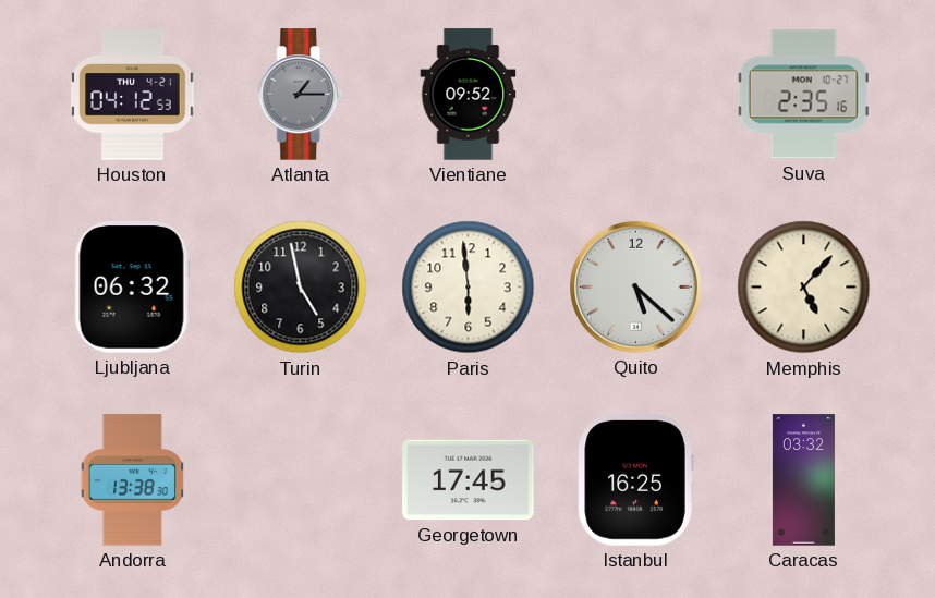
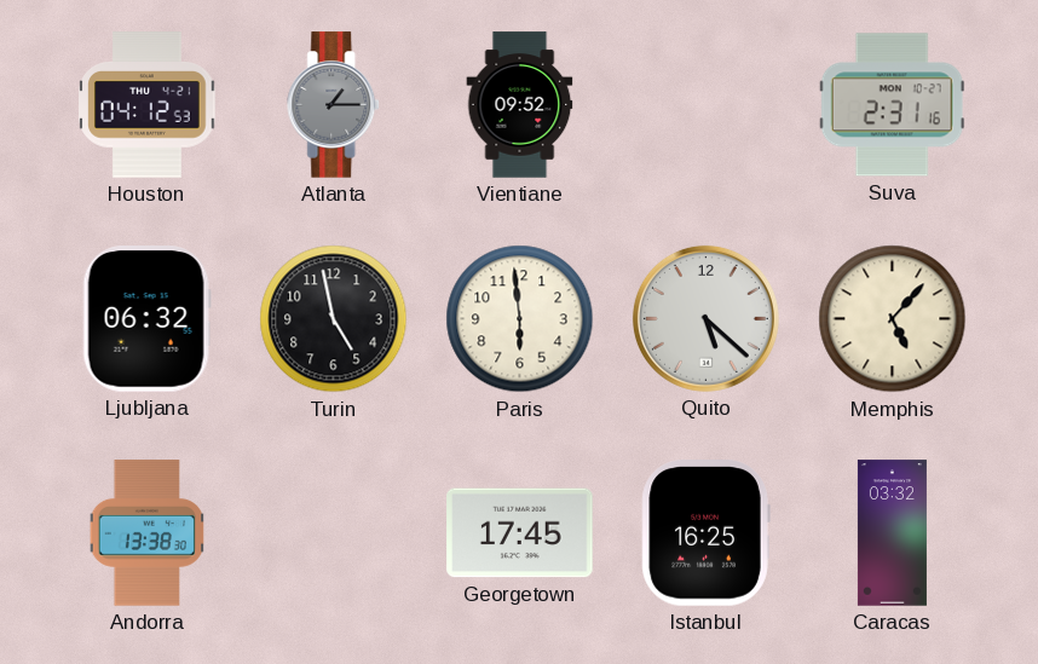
Suva: 2:35 -> 2:31 (892, 105)
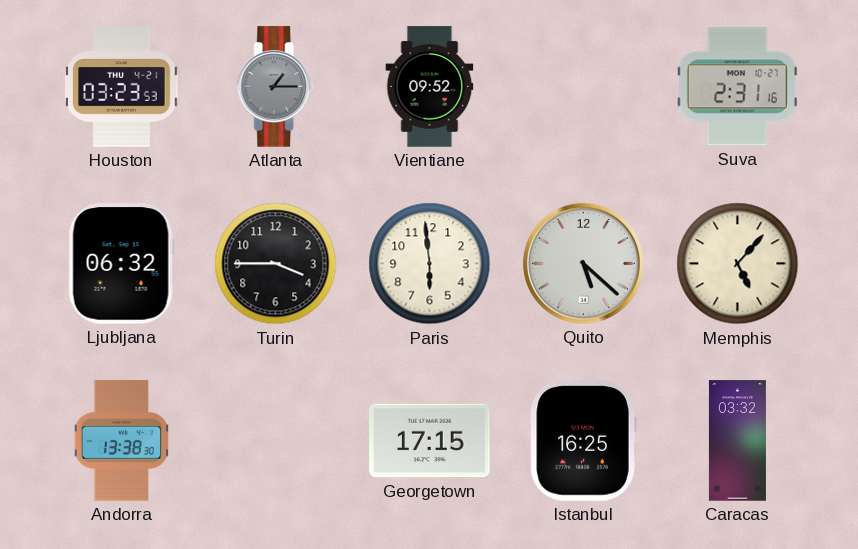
Houston: 04:12 -> 03:23 (122, 87)
Turin: 4:58 -> 3:45 (276, 264)
Georgetown: 17:45 -> 17:15 (430, 441)
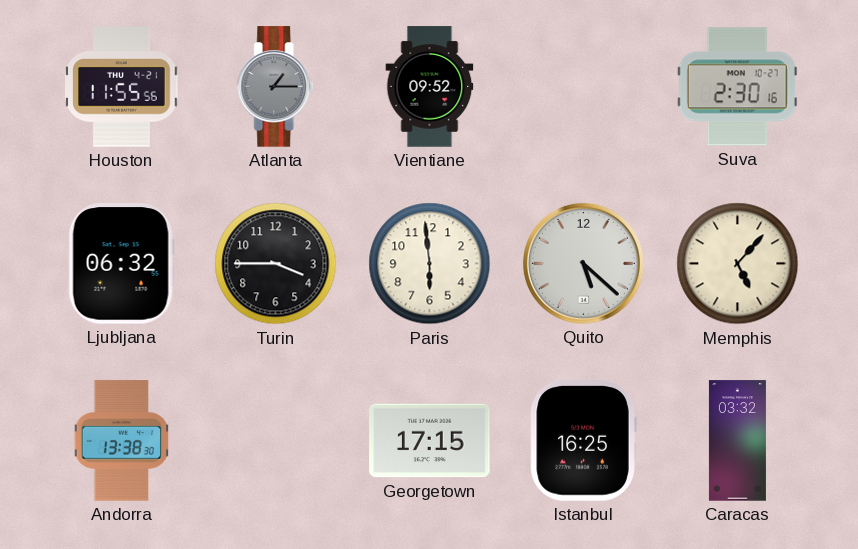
Houston: 03:23 -> 11:55 (122, 87)
Suva: 2:31 -> 2:30 (737, 87)
